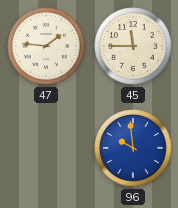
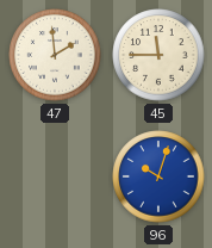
47: 1:46 -> 1:59 (55, 55)
96: 9:59 -> 10:03 (158, 176)
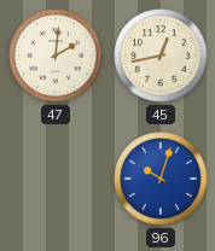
47: 1:59 -> 2:01 (56, 56)
45: 11:45 -> 12:43 (161, 56)
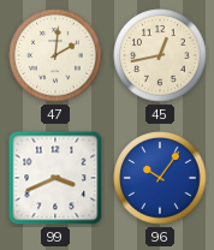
99: none -> 3:41 (55, 178)
96: 10:03 -> 10:06 (160, 178)
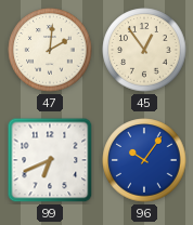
45: 12:43 -> 12:54 (144, 50)
99: 3:41 -> 6:41 (50, 160)
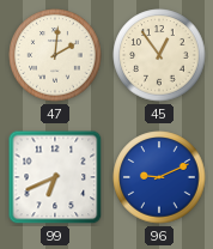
96: 10:06 -> 9:11 (159, 177)
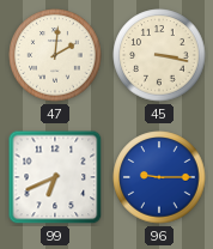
45: 12:54 -> 3:17 (159, 55)
96: 9:11 -> 9:15 (159, 177)
